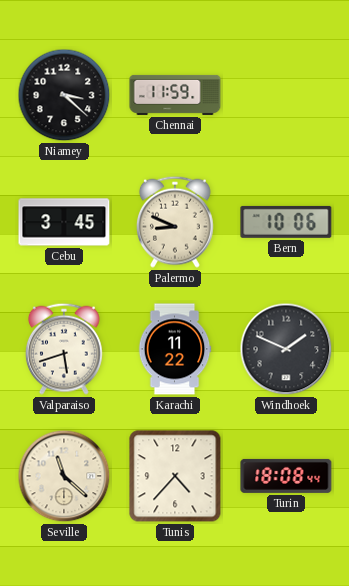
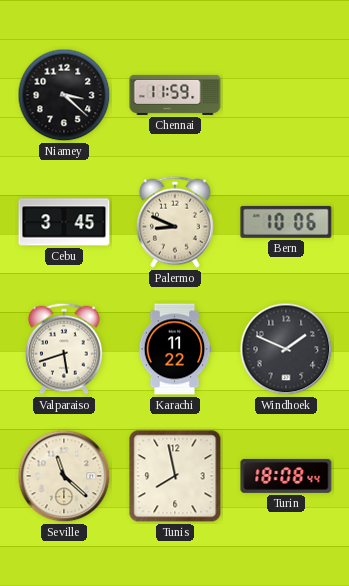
Tunis: 4:37 -> 7:58 (175, 476)
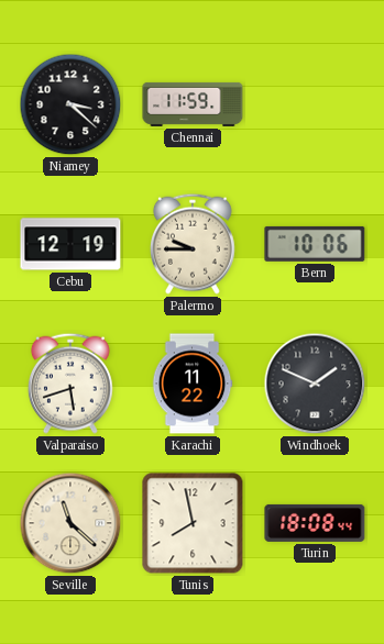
Cebu: 3:45 -> 12:19 (70, 244)
Palermo: 8:49 -> 9:45 (193, 244)
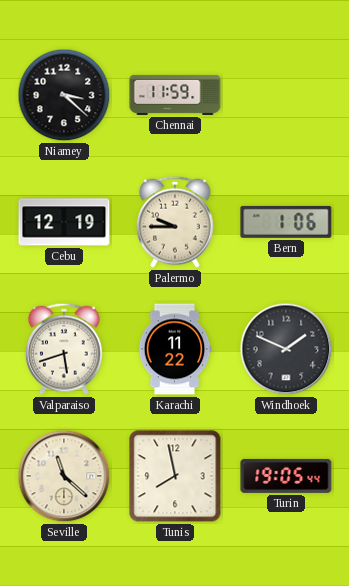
Bern: 10:06 -> 1:06 (286, 222)
Turin: 18:08 -> 19:05 (286, 476)
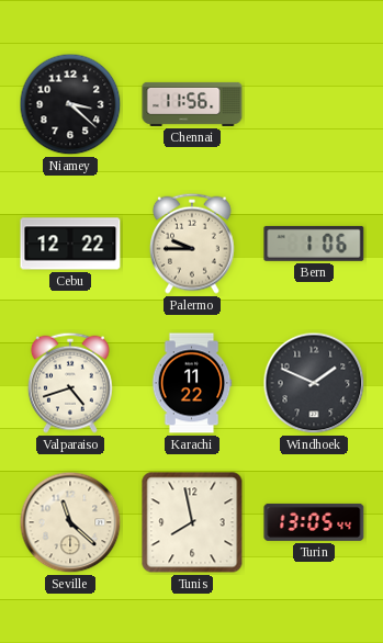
Chennai: 11:59 -> 11:56 (192, 104)
Cebu: 12:19 -> 12:22 (70, 244)
Valparaiso: 5:42 -> 4:42 (70, 383)
Turin: 19:05 -> 13:05 (314, 522)
